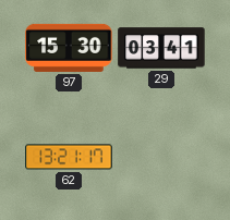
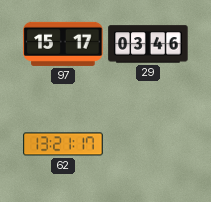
97: 15:30 -> 15:17 (63, 44)
29: 03:41 -> 03:46 (148, 44)
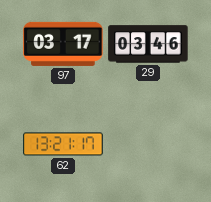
97: 15:17 -> 03:17 (63, 44)
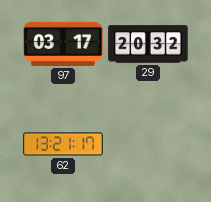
29: 03:46 -> 20:32 (148, 44)
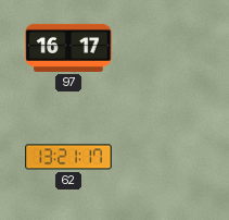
97: 03:17 -> 16:17 (68, 48)
29: 20:32 -> none (148, 44)
